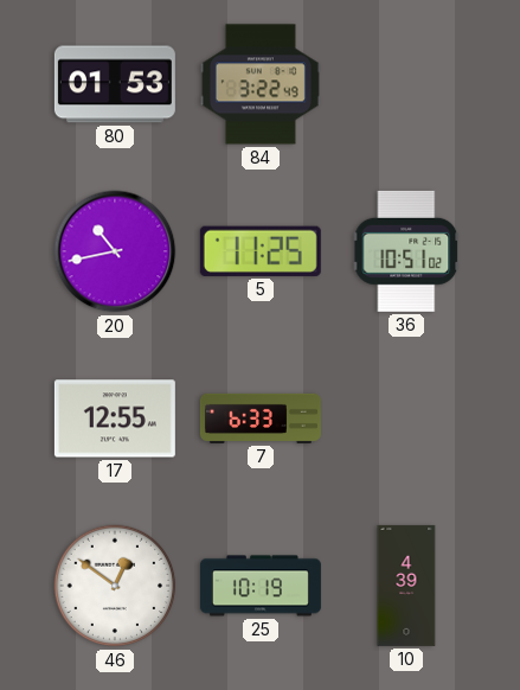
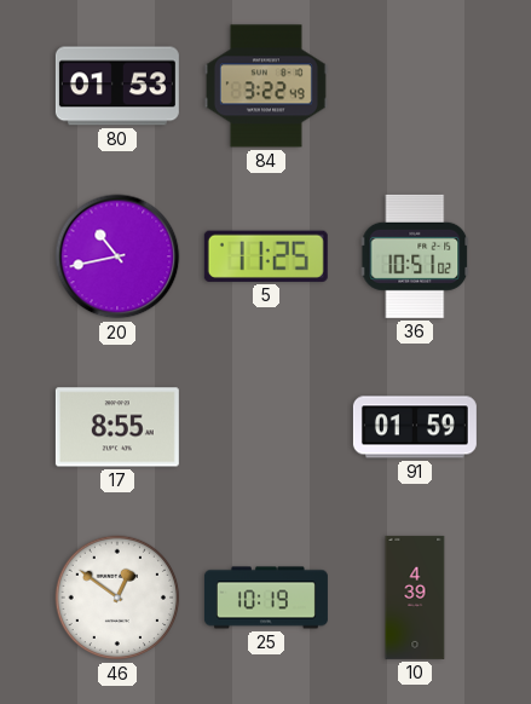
17: 12:55 -> 8:55 (117, 427)
7: 6:33 -> none (261, 419)
91: none -> 01:59 (415, 427)
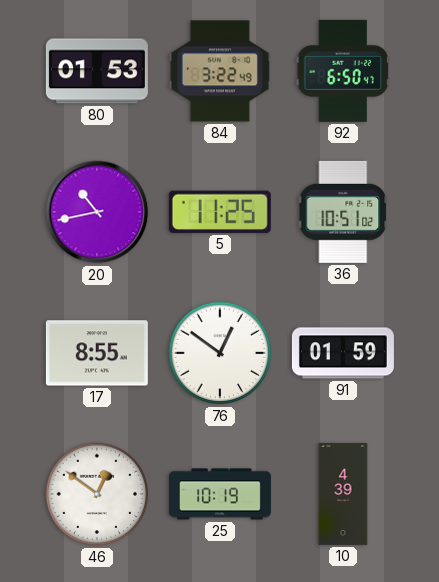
92: none -> 6:50 (343, 71)
76: none -> 12:51 (220, 353)
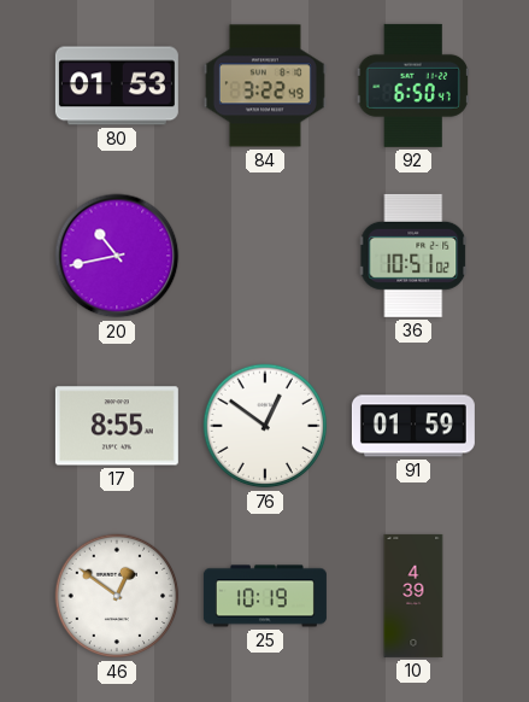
5: 11:25 -> none (220, 212)
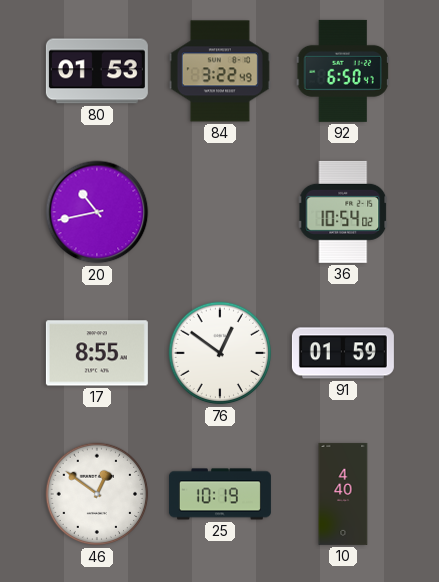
36: 10:51 -> 10:54 (343, 212)
10: 4:39 -> 4:40 (343, 494)
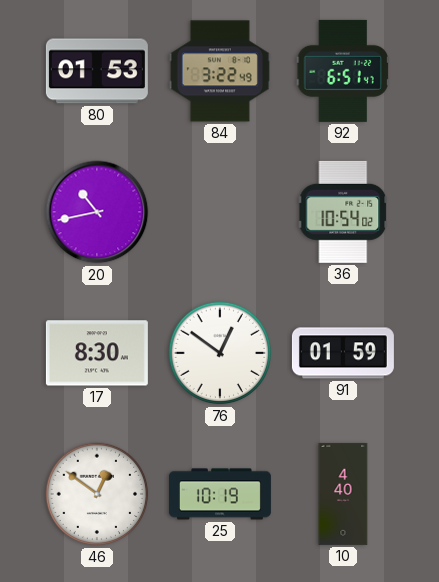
92: 6:50 -> 6:51 (343, 71)
17: 8:55 -> 8:30 (97, 353)
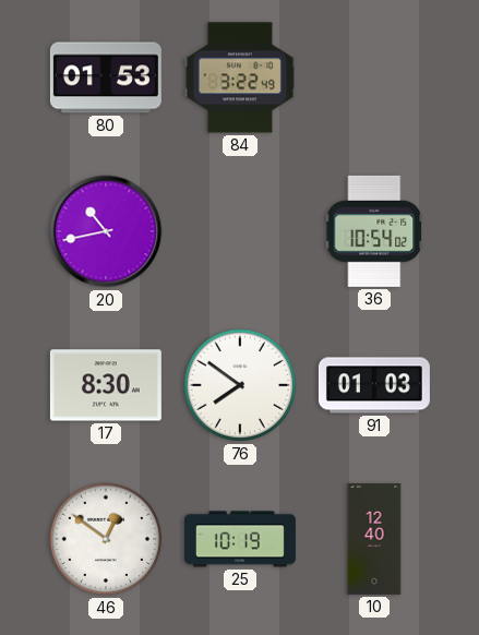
92: 6:51 -> none (343, 71)
76: 12:51 -> 7:51 (240, 385)
91: 01:59 -> 01:03 (374, 385)
10: 4:40 -> 12:40 (374, 539)
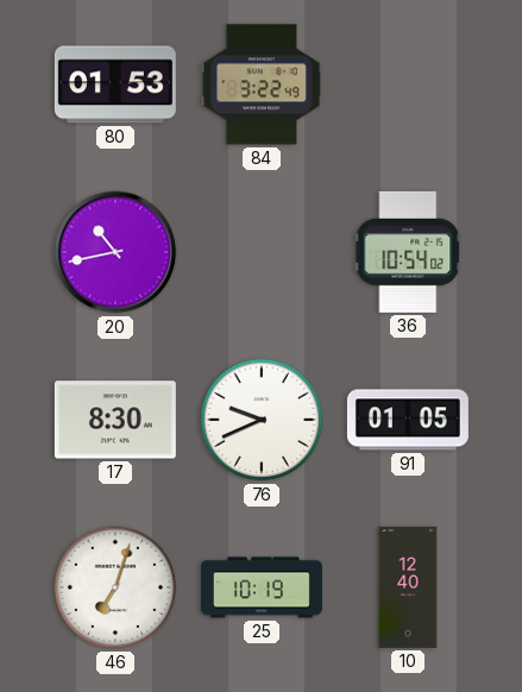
76: 7:51 -> 9:41 (262, 420)
91: 01:03 -> 01:05 (408, 420)
46: 12:51 -> 7:03 (115, 587)
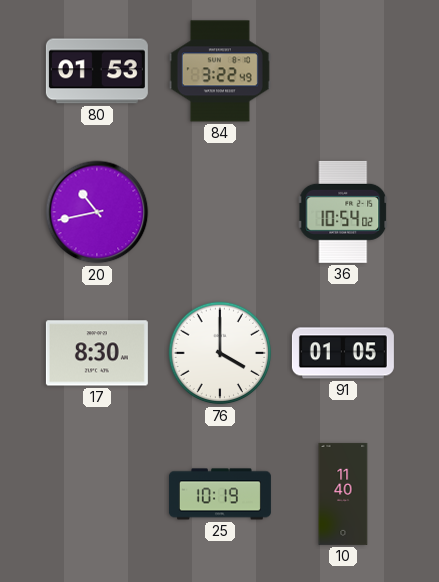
76: 9:41 -> 4:00 (220, 353)
46: 7:03 -> none (115, 587)
10: 12:40 -> 11:40 (343, 494)
